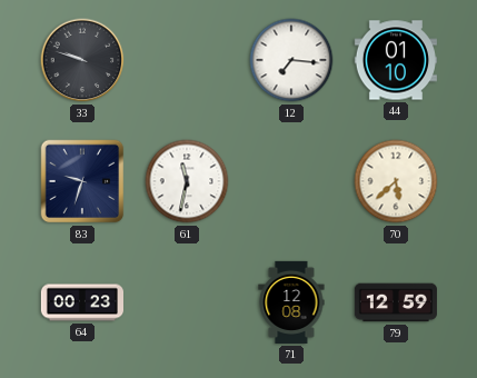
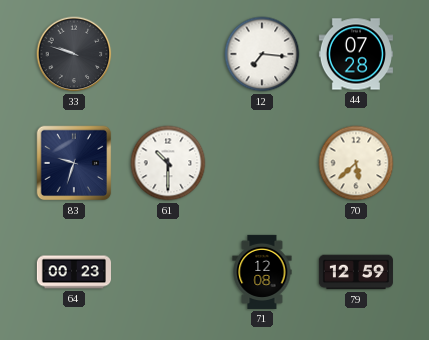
44: 01:10 -> 07:28 (356, 54)
61: 11:32 -> 10:30 (168, 163)
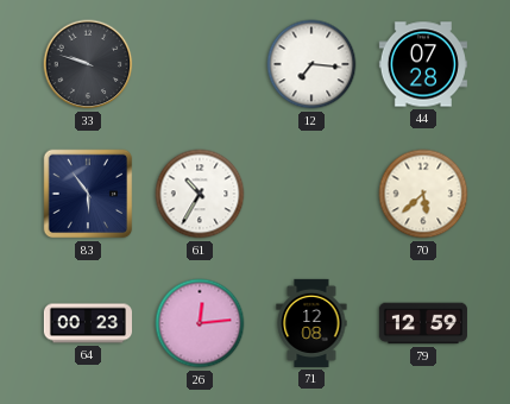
83: 9:33 -> 5:54 (88, 194)
61: 10:30 -> 10:35 (200, 194)
26: none -> 12:14 (200, 323)
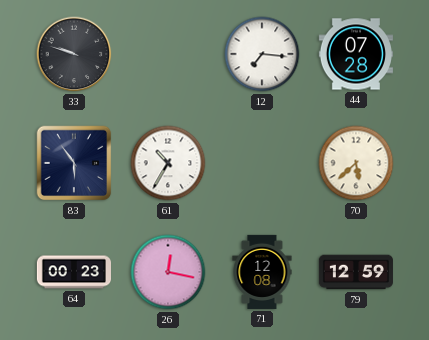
26: 12:14 -> 12:17 (168, 272)
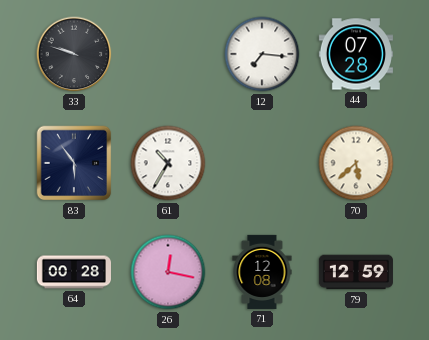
64: 00:23 -> 00:28 (73, 272)
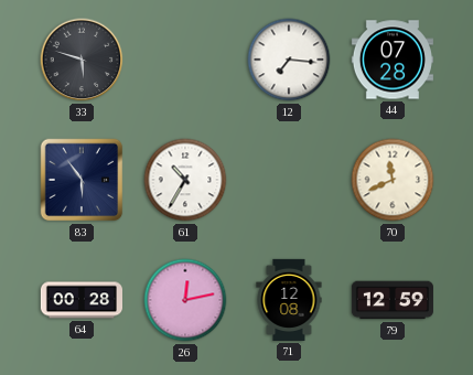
33: 9:48 -> 5:48 (82, 60)
70: 5:38 -> 11:41 (393, 180)
26: 12:17 -> 12:13 (185, 300)
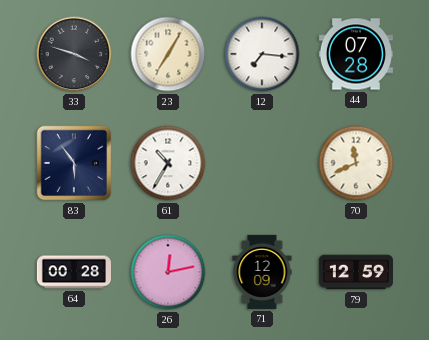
33: 5:48 -> 3:48 (74, 54)
23: none -> 7:05 (168, 54)
71: 12:08 -> 12:09 (262, 272)
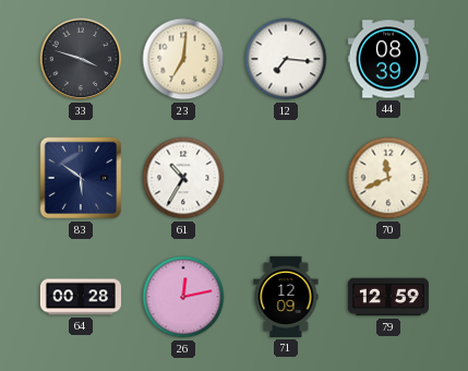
23: 7:05 -> 7:01 (183, 59)
44: 07:28 -> 08:39 (388, 59)
83: 5:54 -> 5:51 (81, 178)
